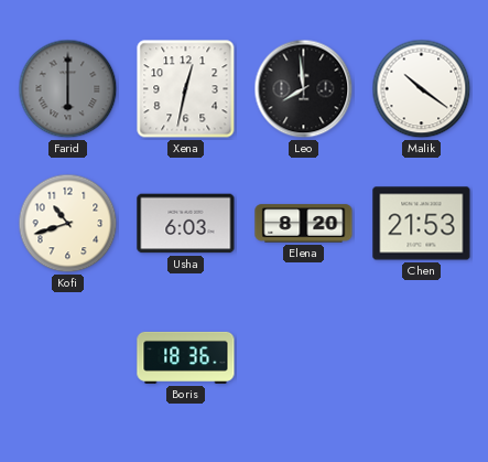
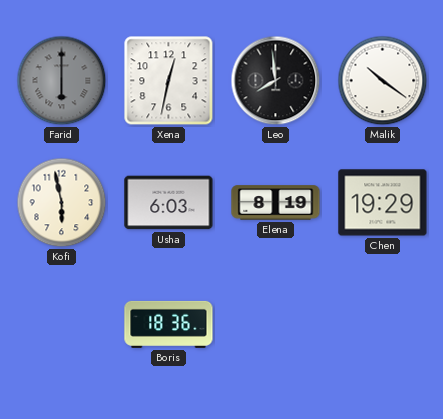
Kofi: 10:42 -> 5:58 (62, 203)
Elena: 8:20 -> 8:19 (276, 203)
Chen: 21:53 -> 19:29 (383, 203)
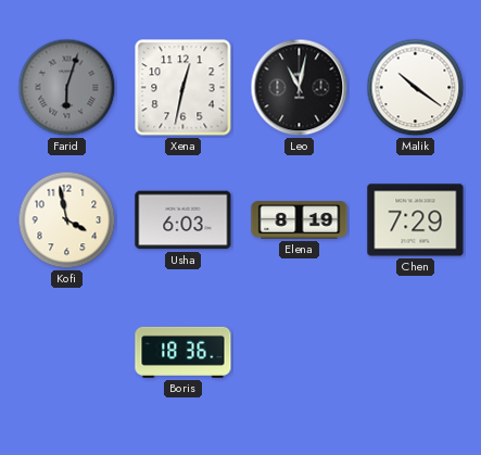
Farid: 6:00 -> 6:03 (67, 88)
Leo: 7:59 -> 11:02 (300, 88)
Kofi: 5:58 -> 3:58 (67, 220)
Chen: 19:29 -> 7:29 (416, 220)
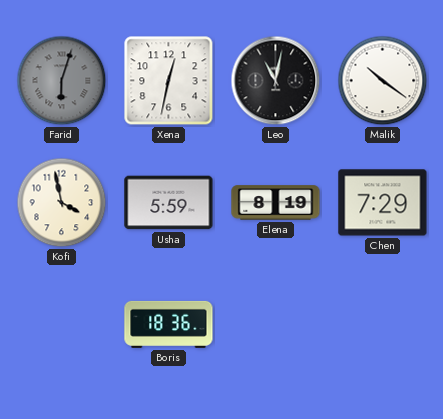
Usha: 6:03 -> 5:59 (169, 203)
